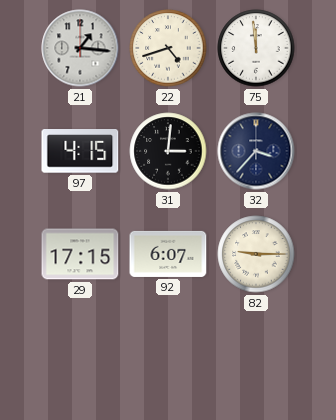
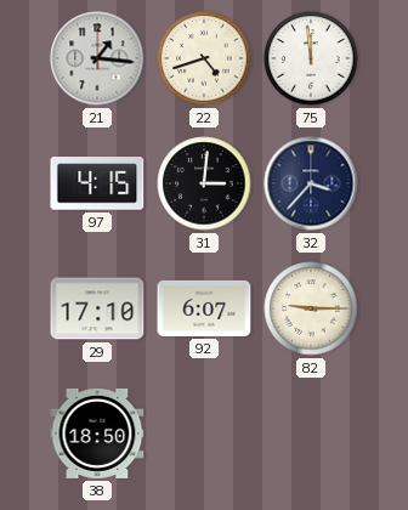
29: 17:15 -> 17:10 (97, 308)
38: none -> 18:50 (97, 433)
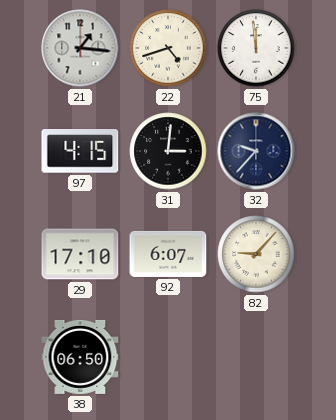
32: 3:37 -> 9:37 (256, 151)
82: 9:15 -> 9:07 (256, 254)
38: 18:50 -> 06:50 (80, 357)
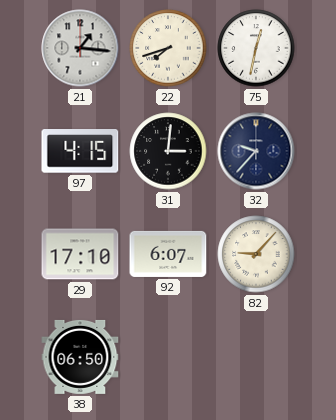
22: 4:42 -> 7:42 (168, 48)
75: 11:59 -> 12:32 (256, 48)
